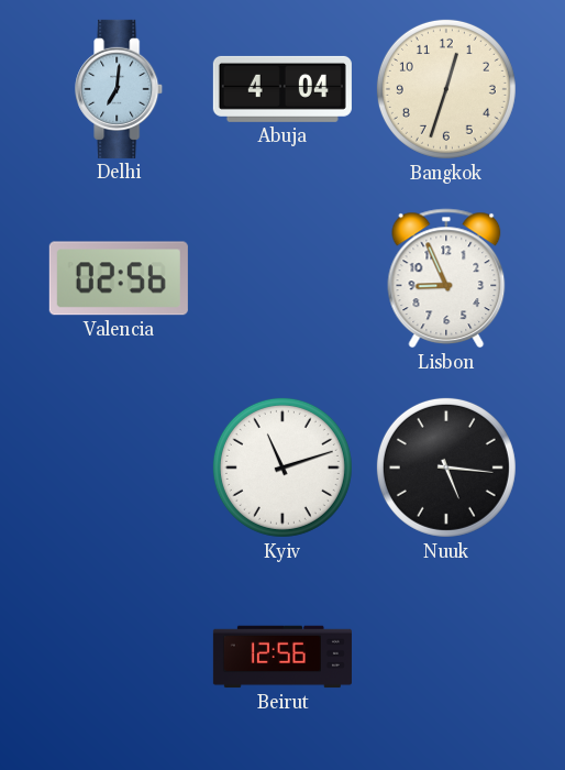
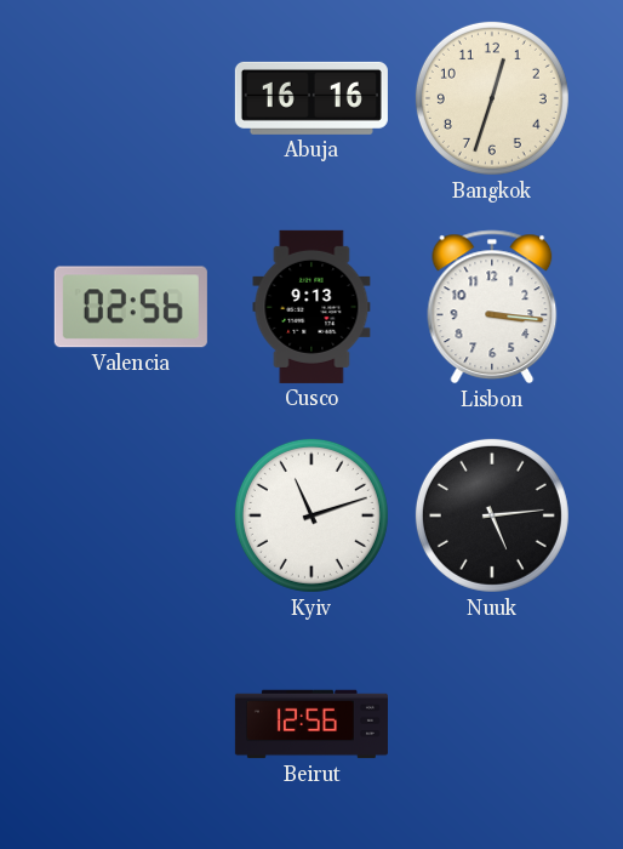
Delhi: 7:01 -> none (120, 89)
Abuja: 4:04 -> 16:16 (311, 98)
Cusco: none -> 9:13 (311, 307)
Lisbon: 8:56 -> 3:16 (492, 307)
Nuuk: 5:16 -> 5:14 (492, 515)
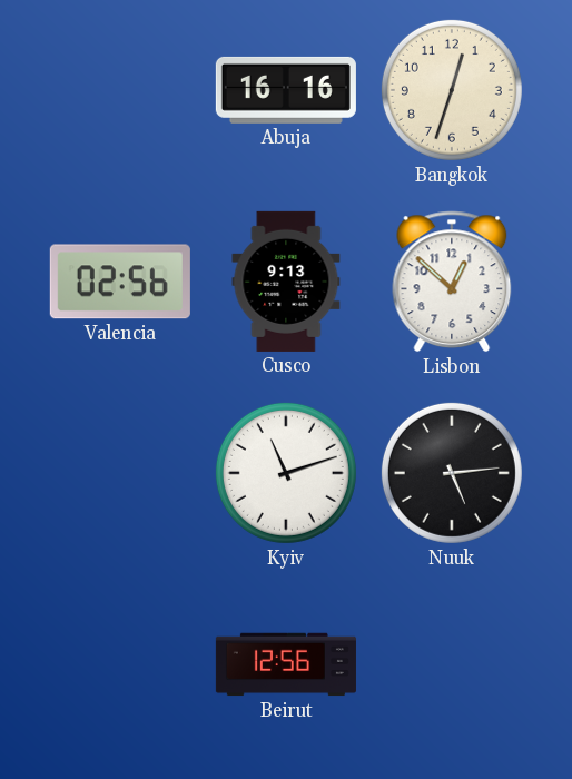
Lisbon: 3:16 -> 12:52 (452, 282)
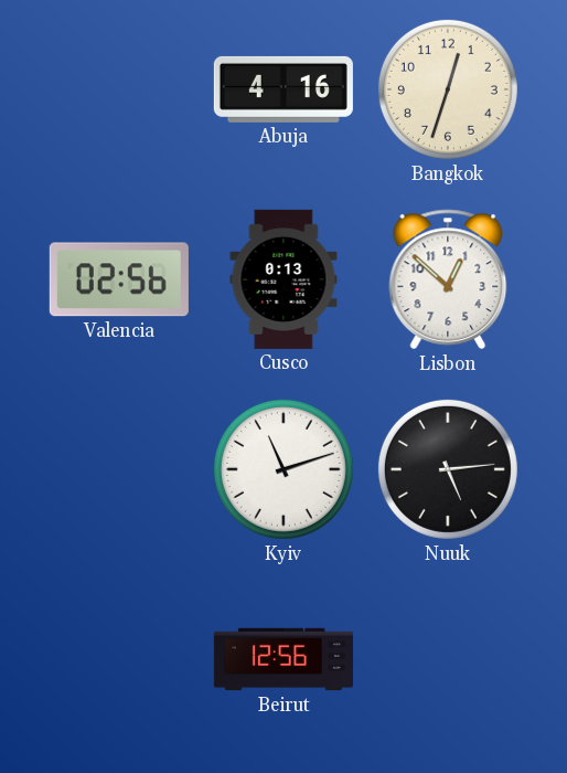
Abuja: 16:16 -> 4:16 (283, 89)
Cusco: 9:13 -> 0:13 (283, 279)
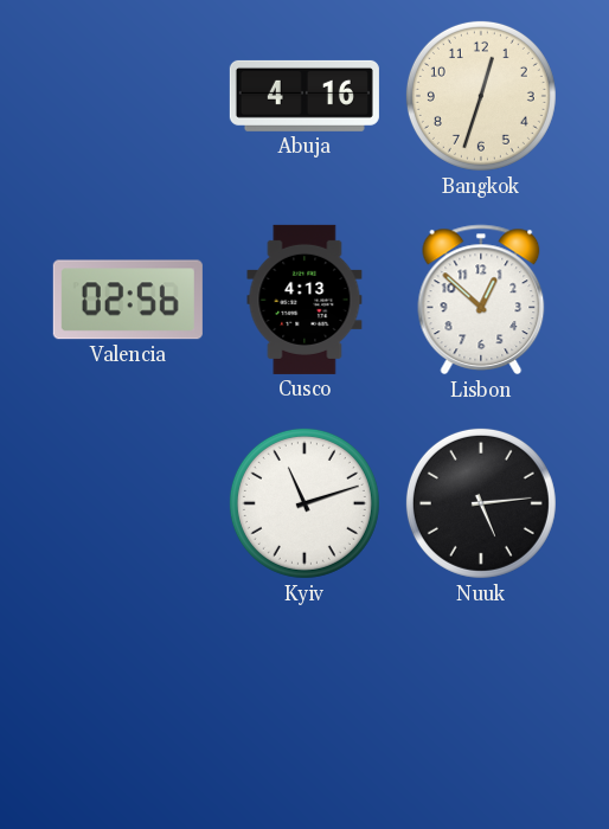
Cusco: 0:13 -> 4:13 (304, 300)
Beirut: 12:56 -> none (283, 659)
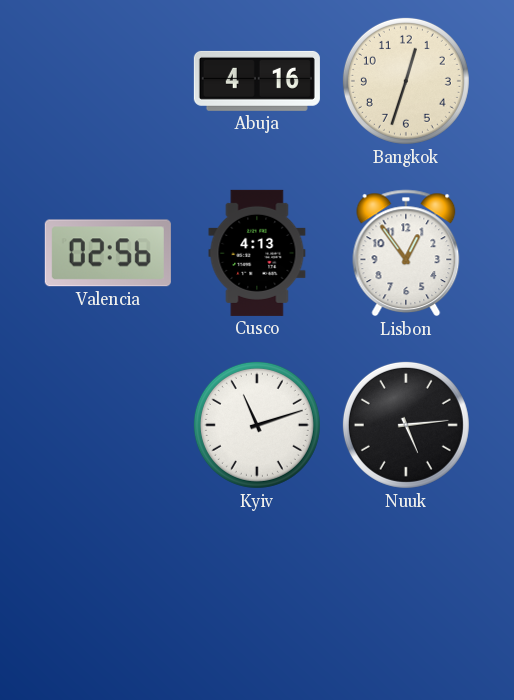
Lisbon: 12:52 -> 12:54 (406, 253)
